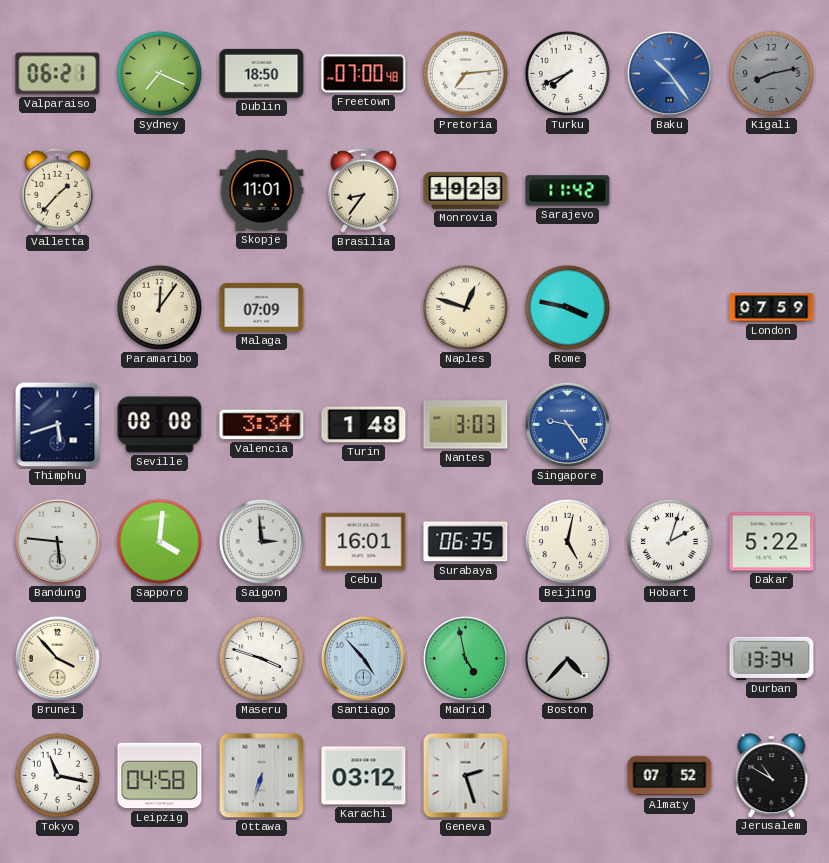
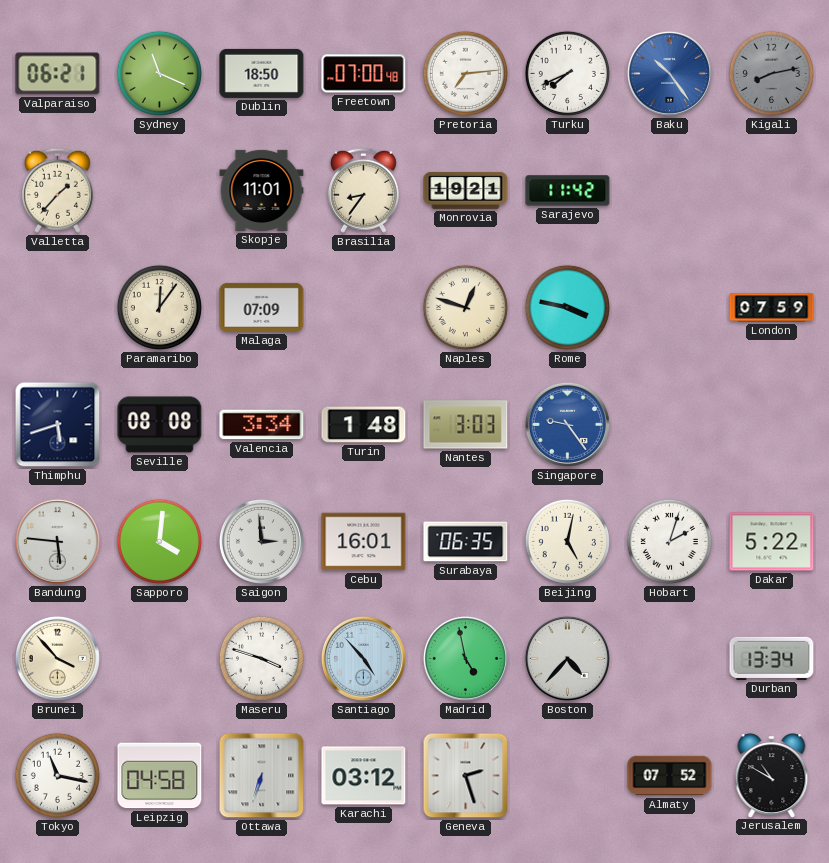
Sydney: 7:19 -> 11:19 (159, 73)
Monrovia: 19:23 -> 19:21 (466, 190)
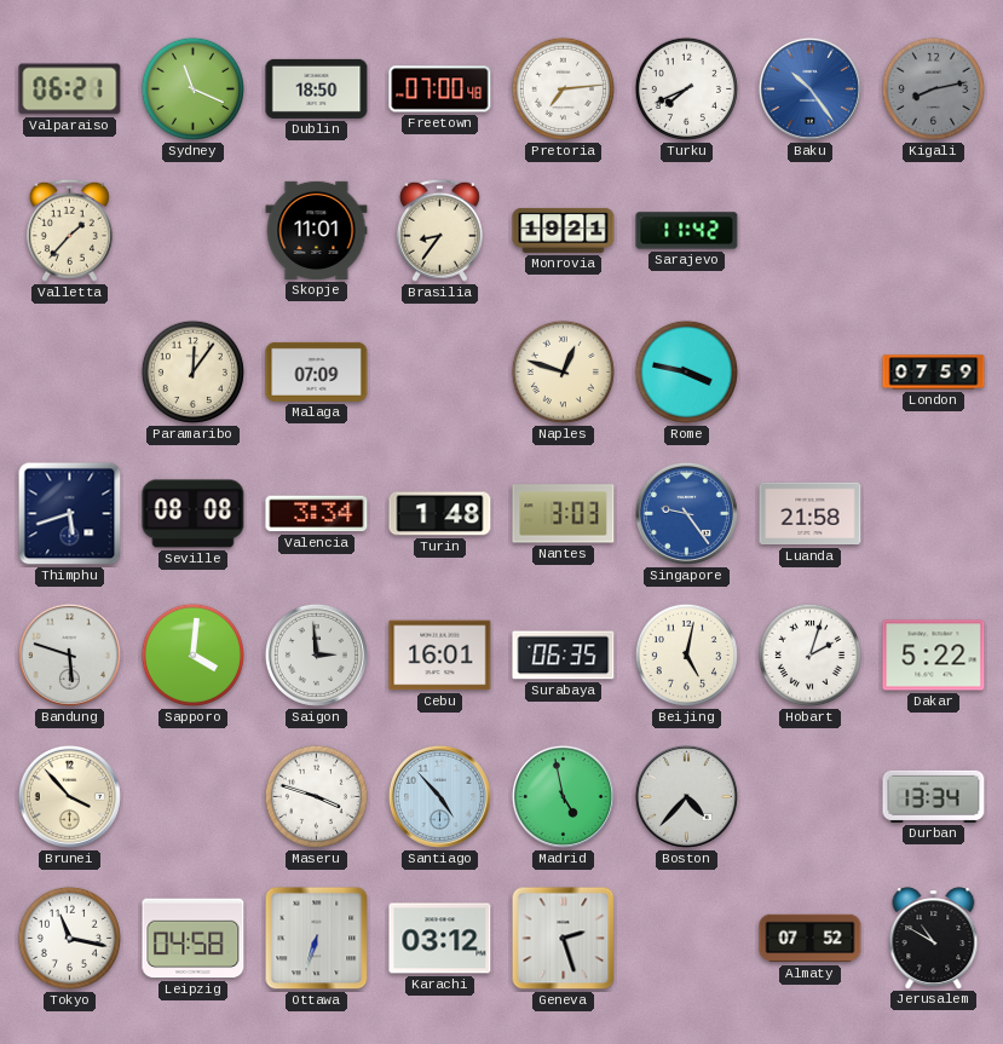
Luanda: none -> 21:58 (811, 514)
Bandung: 5:46 -> 5:48 (69, 654)
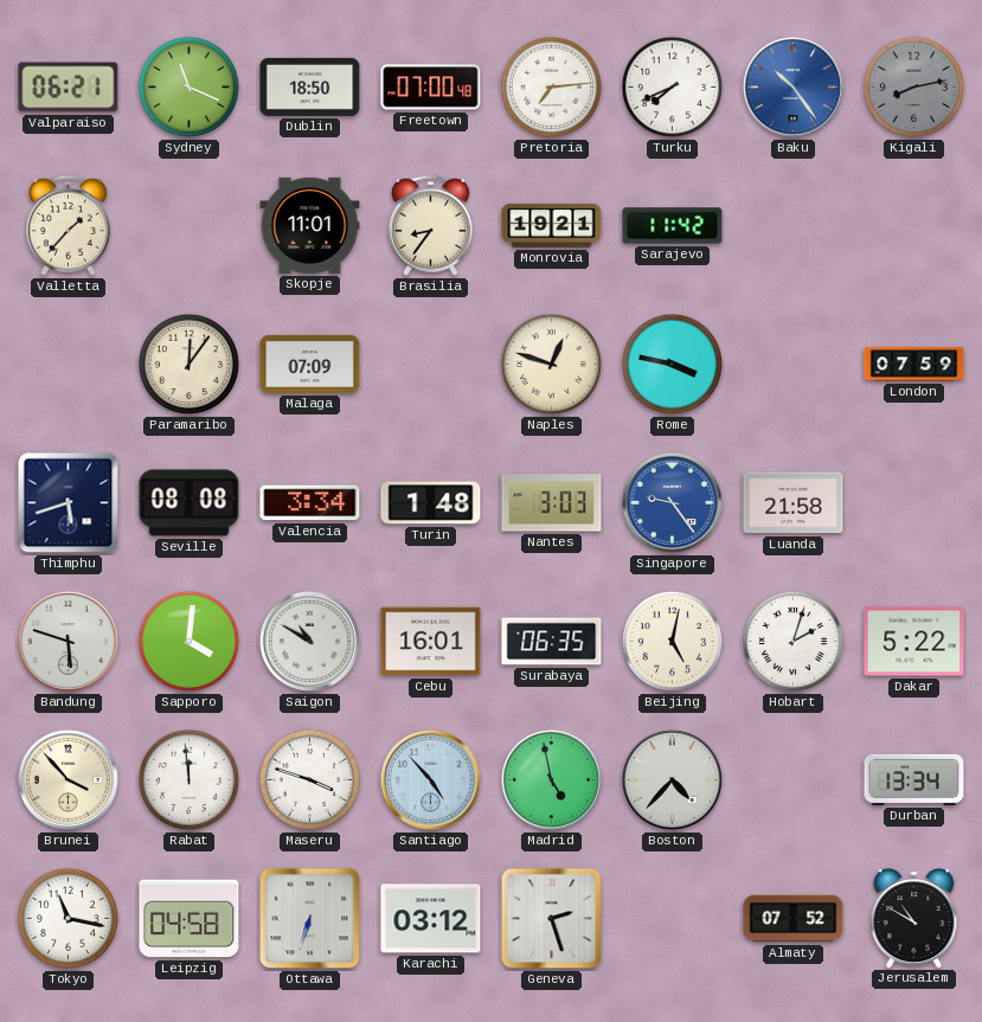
Saigon: 2:59 -> 10:50 (309, 641)
Rabat: none -> 11:59 (188, 779)
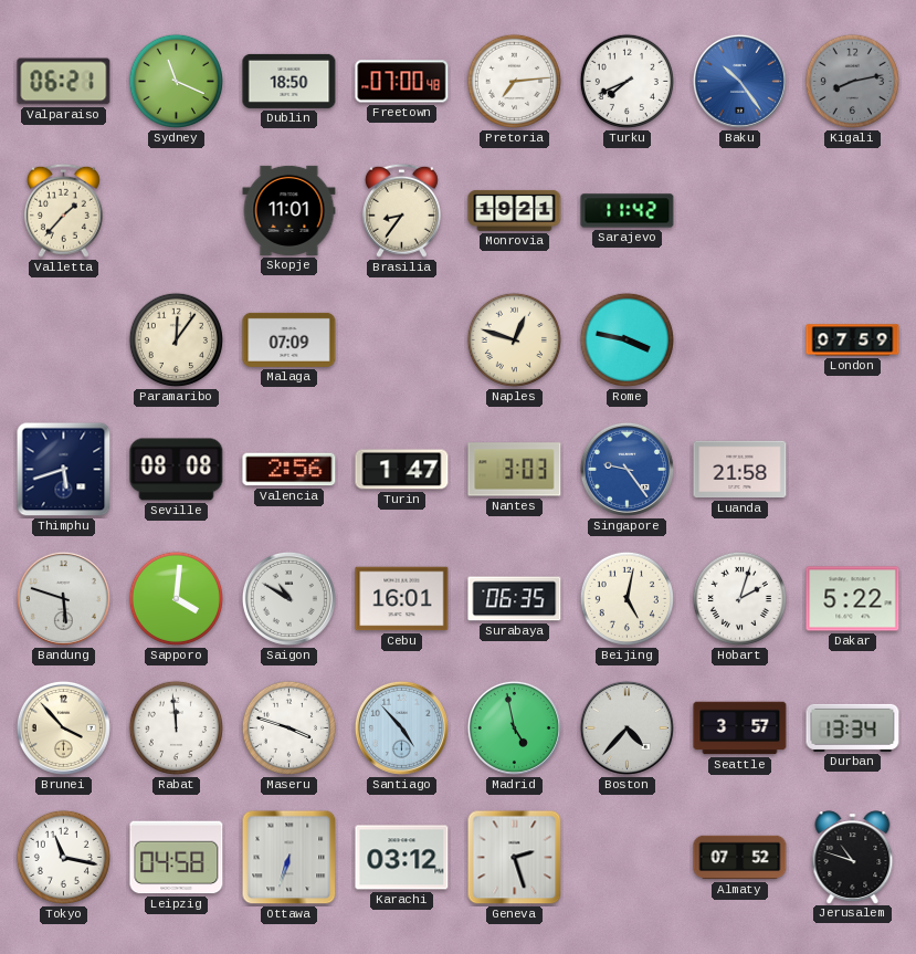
Valencia: 3:34 -> 2:56 (289, 470)
Turin: 1:48 -> 1:47 (402, 470)
Seattle: none -> 3:57 (740, 728)
Jerusalem: 10:50 -> 10:48 (853, 857)
